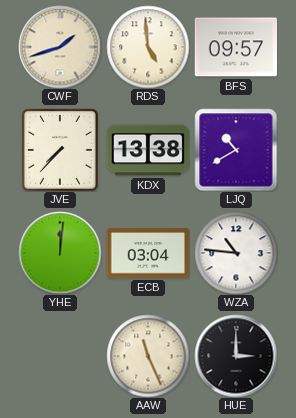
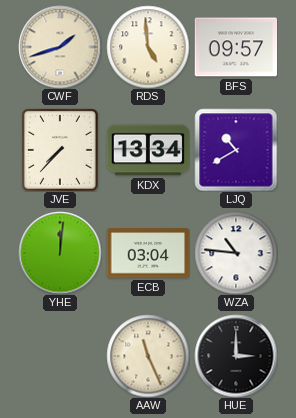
KDX: 13:38 -> 13:34 (148, 150)
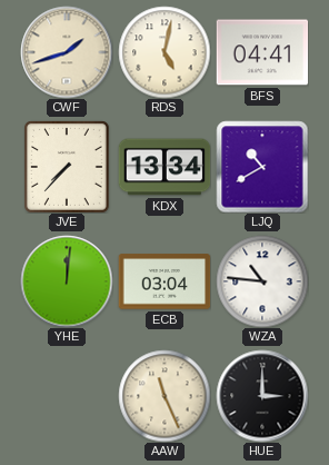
RDS: 4:59 -> 5:02 (164, 52)
BFS: 09:57 -> 04:41 (262, 52)
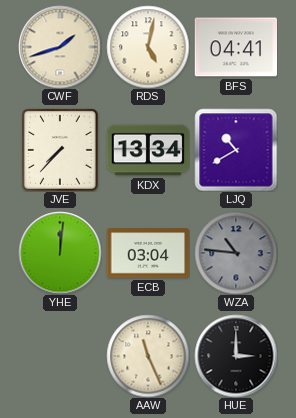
WZA dial: white -> grey (236, 253)
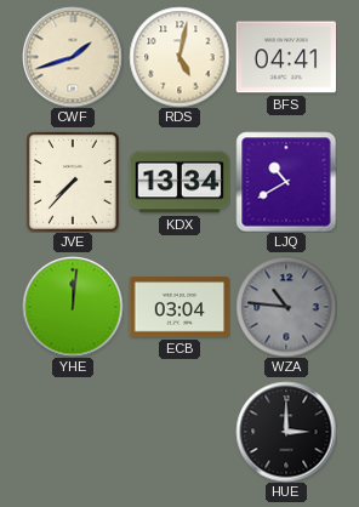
AAW: 11:26 -> none (148, 356)
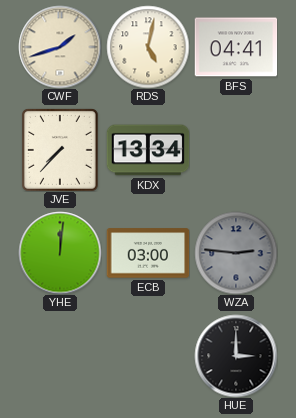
LJQ: 10:40 -> none (286, 182)
ECB: 03:04 -> 03:00 (148, 253)
WZA: 10:46 -> 2:46 (236, 253)
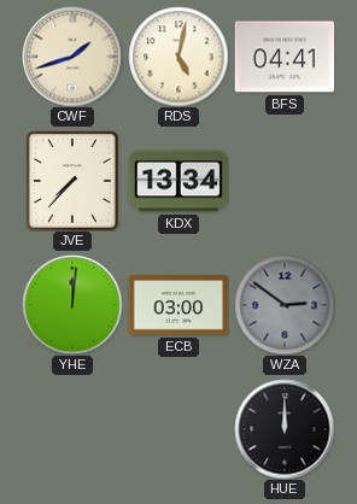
WZA: 2:46 -> 2:51 (285, 305)
HUE: 3:00 -> 12:00 (285, 429)
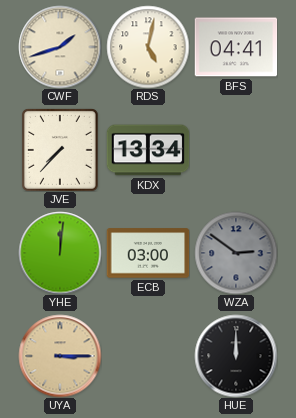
UYA: none -> 3:15 (60, 356)
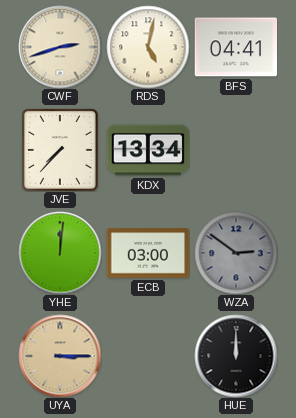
CWF: 1:42 -> 2:42 (60, 47)
